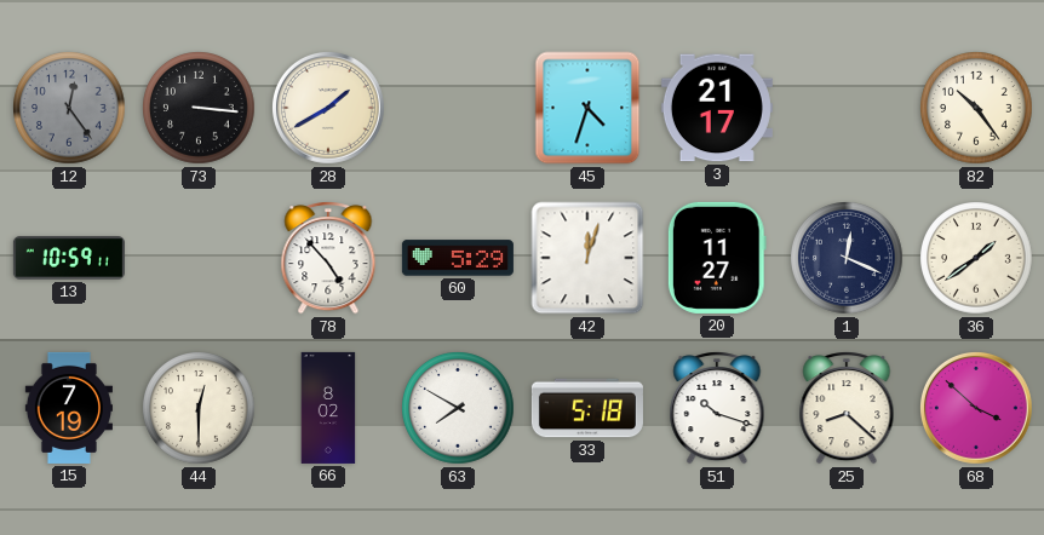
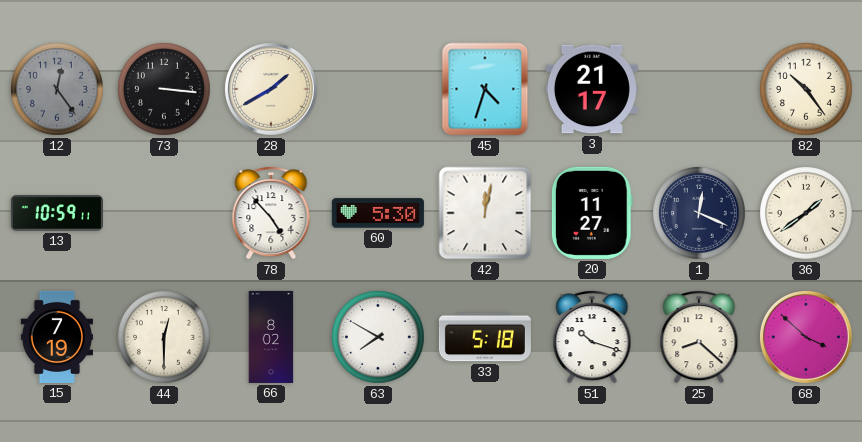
60: 5:29 -> 5:30 (378, 213)
42: 12:03 -> 12:02 (485, 213)
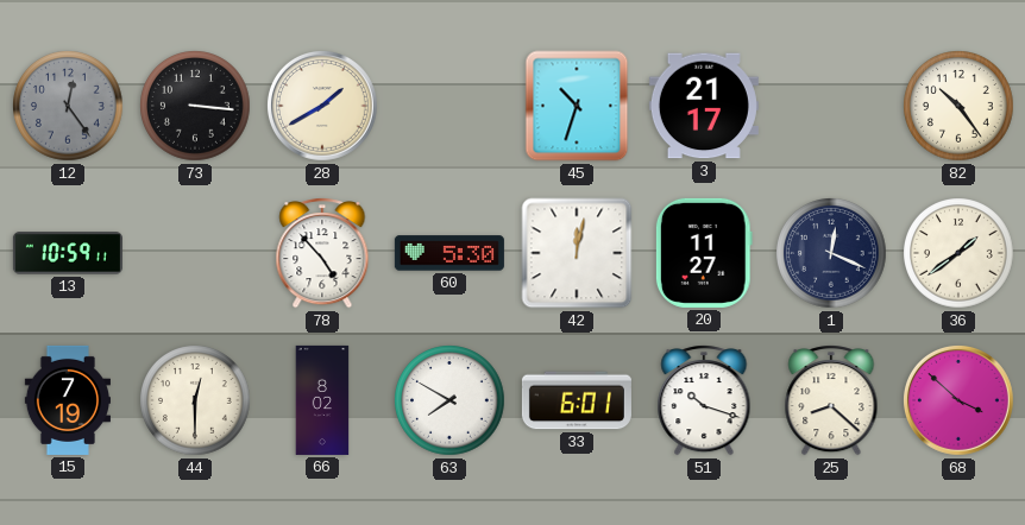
45: 4:33 -> 10:33 (577, 106)
33: 5:18 -> 6:01 (577, 400)
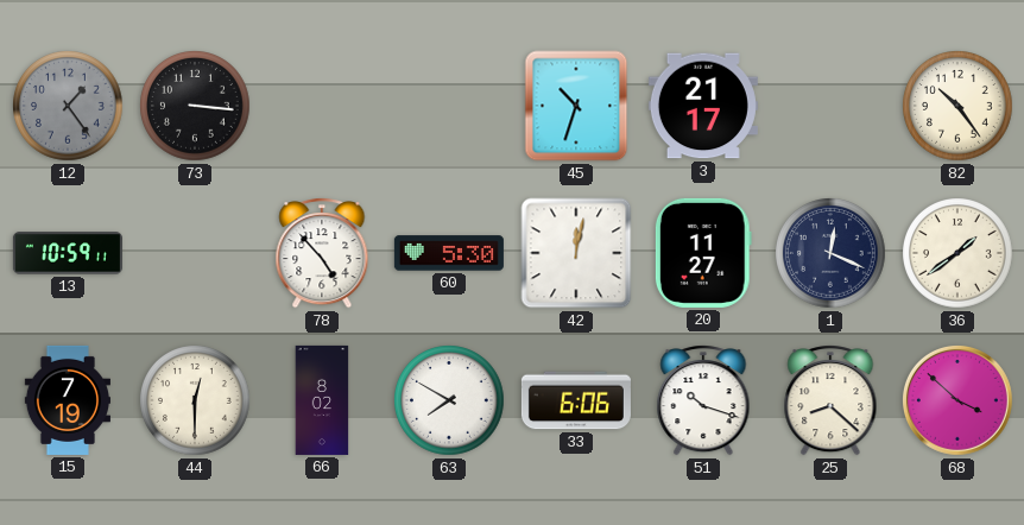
12: 12:24 -> 1:24 (68, 106)
28: 1:40 -> none (322, 106)
33: 6:01 -> 6:06 (576, 400)
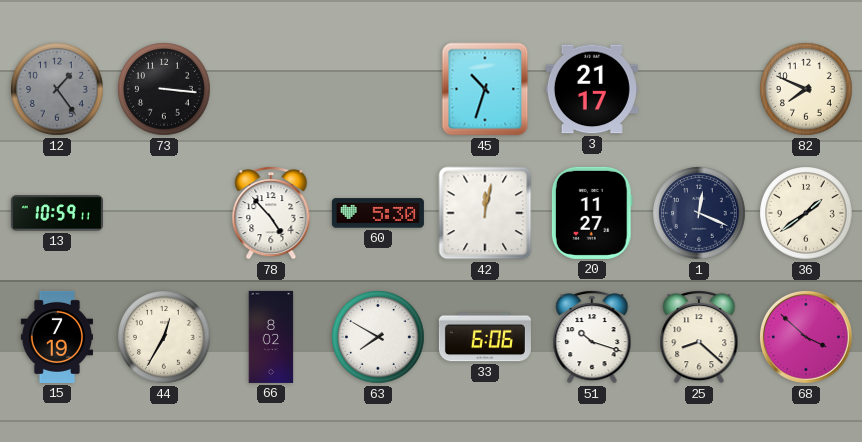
82: 10:24 -> 7:49 (806, 89)
44: 12:30 -> 12:35 (164, 337)
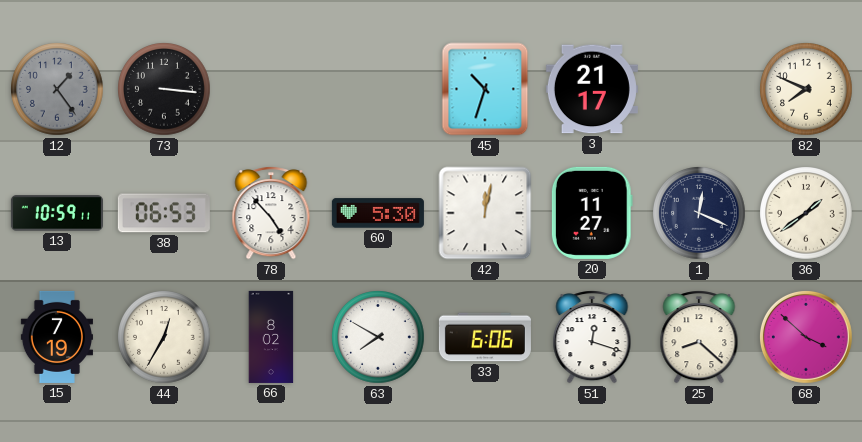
38: none -> 06:53 (164, 213)
51: 10:18 -> 12:18 (592, 338)
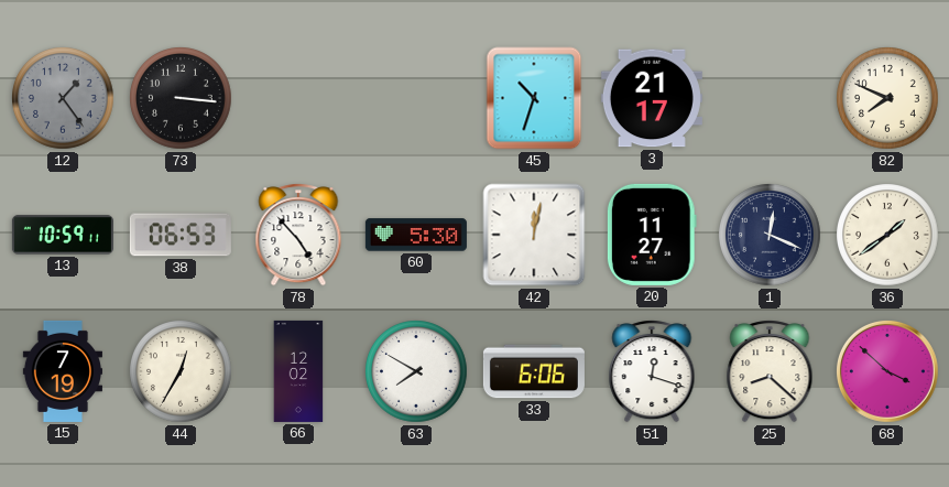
66: 8:02 -> 12:02 (298, 371)
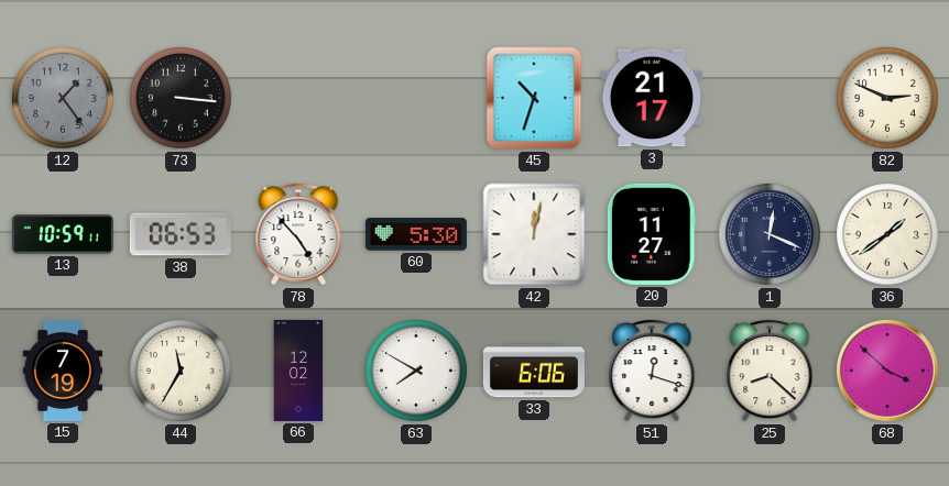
82: 7:49 -> 2:49 (887, 98)
44: 12:35 -> 11:35 (181, 371)
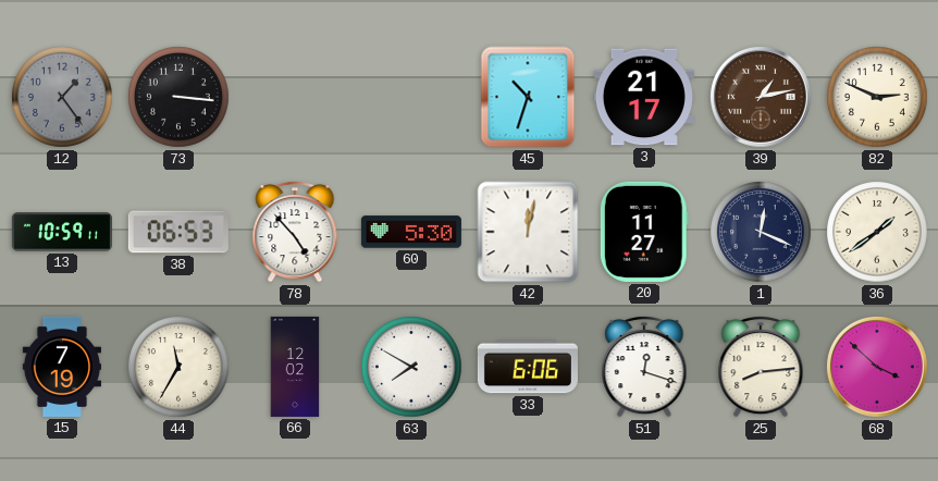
39: none -> 1:13 (761, 97)
25: 8:22 -> 8:14 (761, 368)
